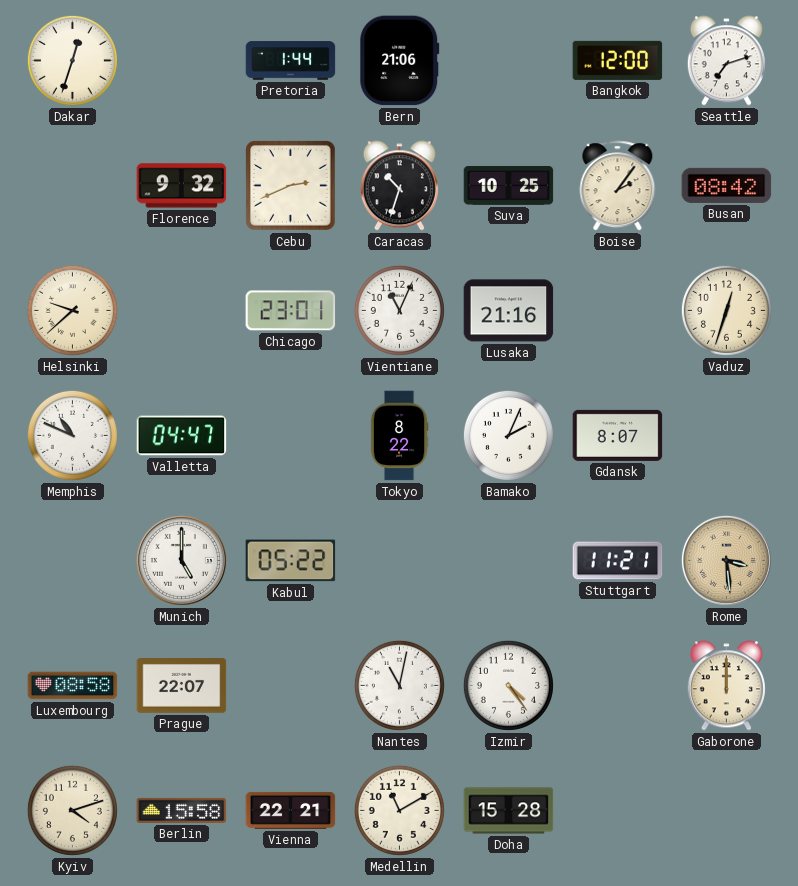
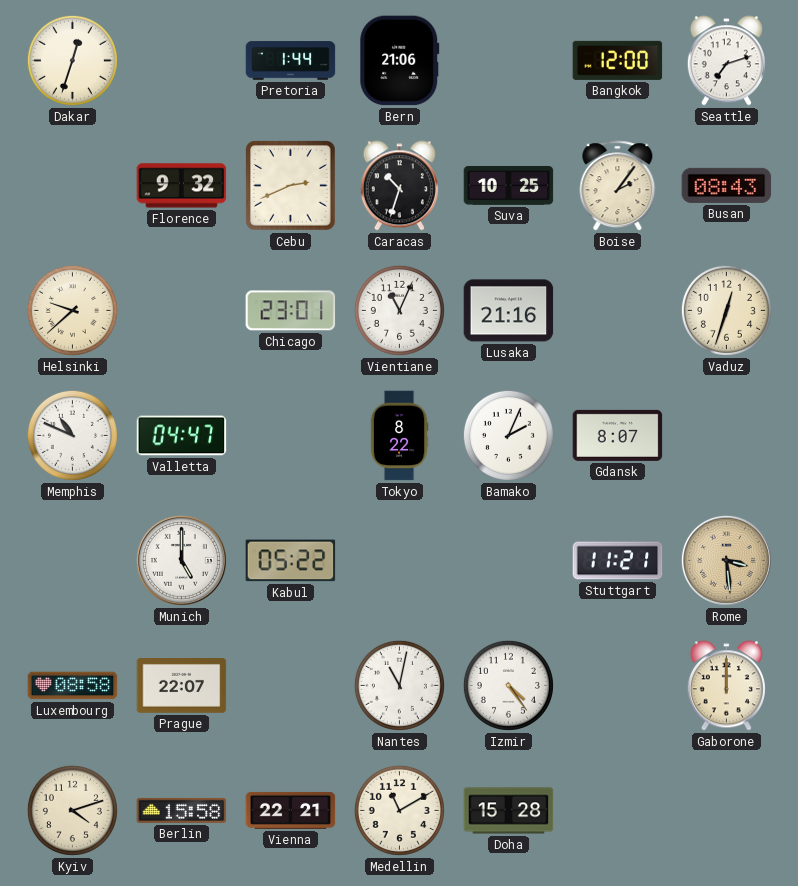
Busan: 08:42 -> 08:43 (727, 185)
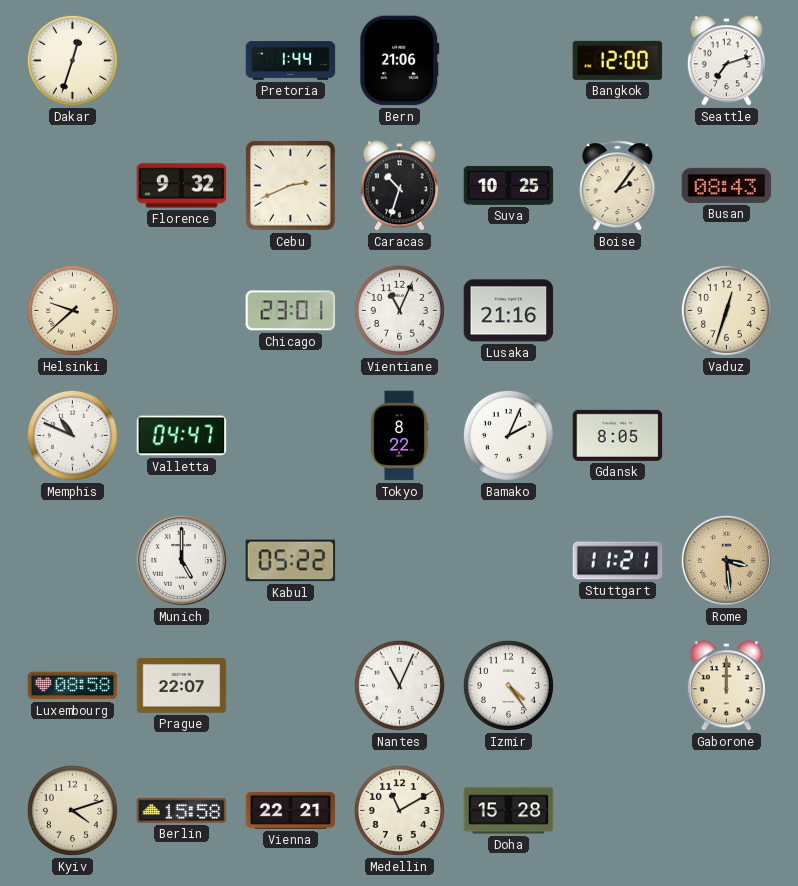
Gdansk: 8:07 -> 8:05 (618, 435)
Nantes: 11:02 -> 11:04 (399, 685)
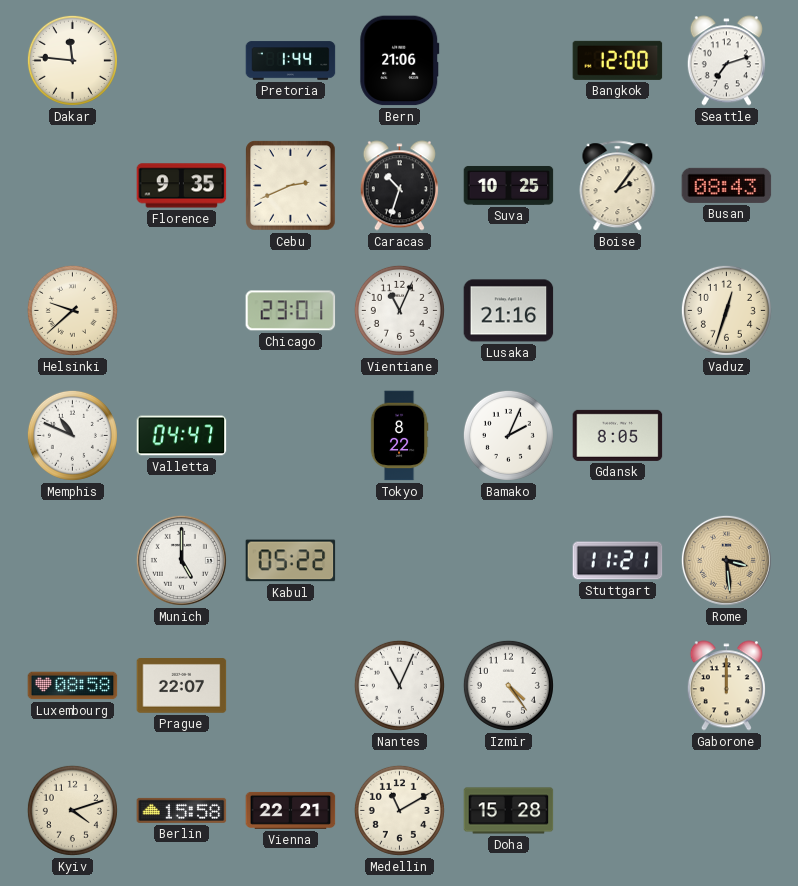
Dakar: 12:33 -> 11:46 (72, 60)
Florence: 9:32 -> 9:35 (182, 186)
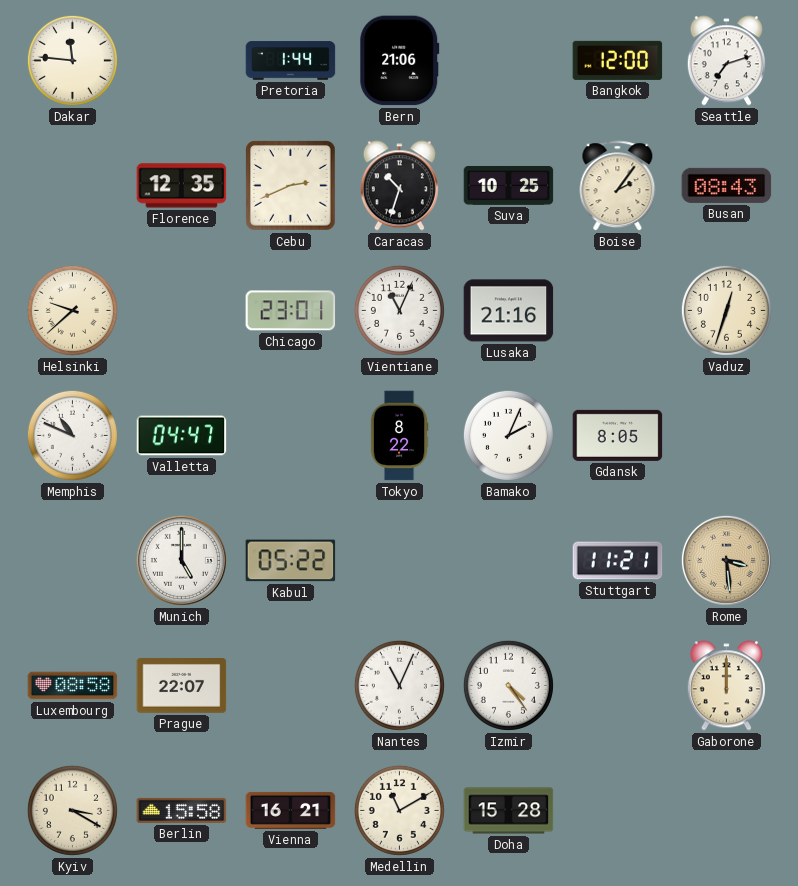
Florence: 9:35 -> 12:35 (182, 186)
Kyiv: 4:12 -> 3:20 (72, 810)
Vienna: 22:21 -> 16:21 (291, 810)
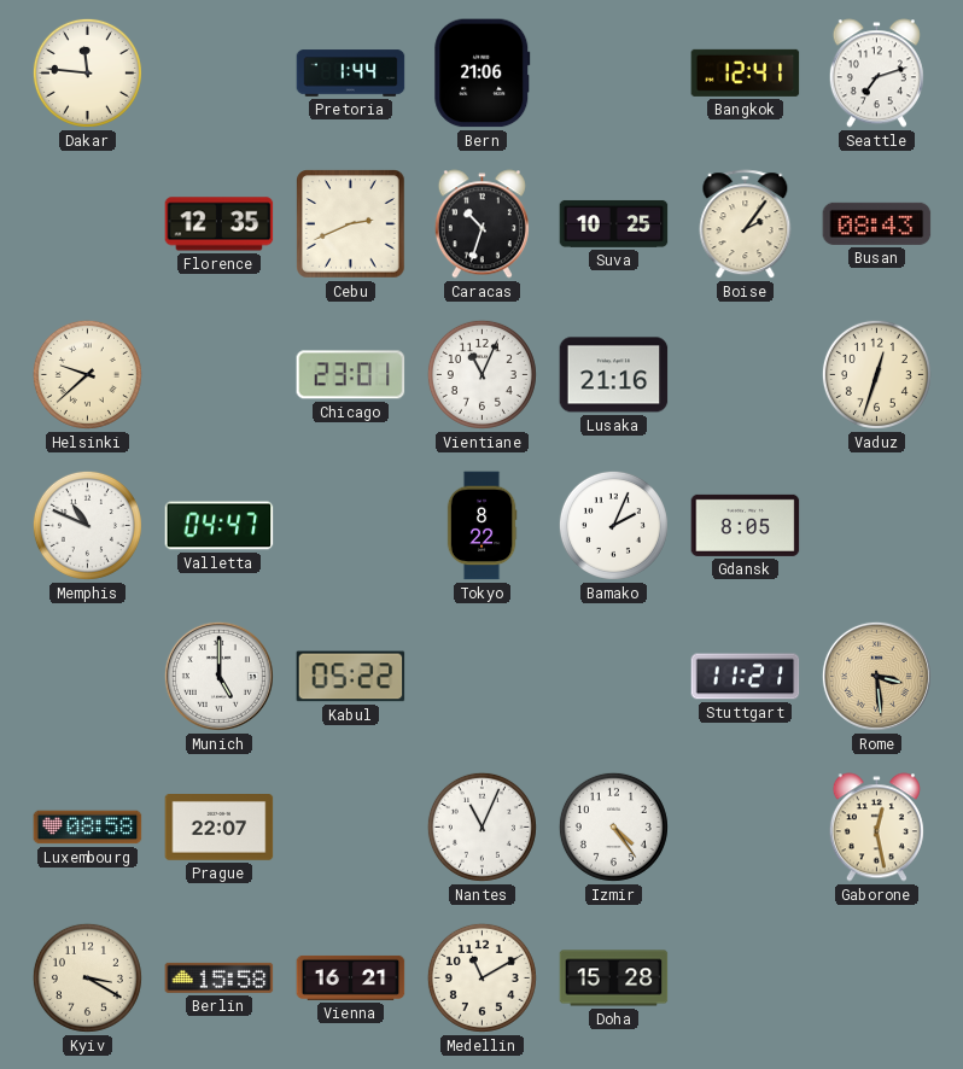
Bangkok: 12:00 -> 12:41 (746, 72)
Gaborone: 12:00 -> 12:28 (876, 828)
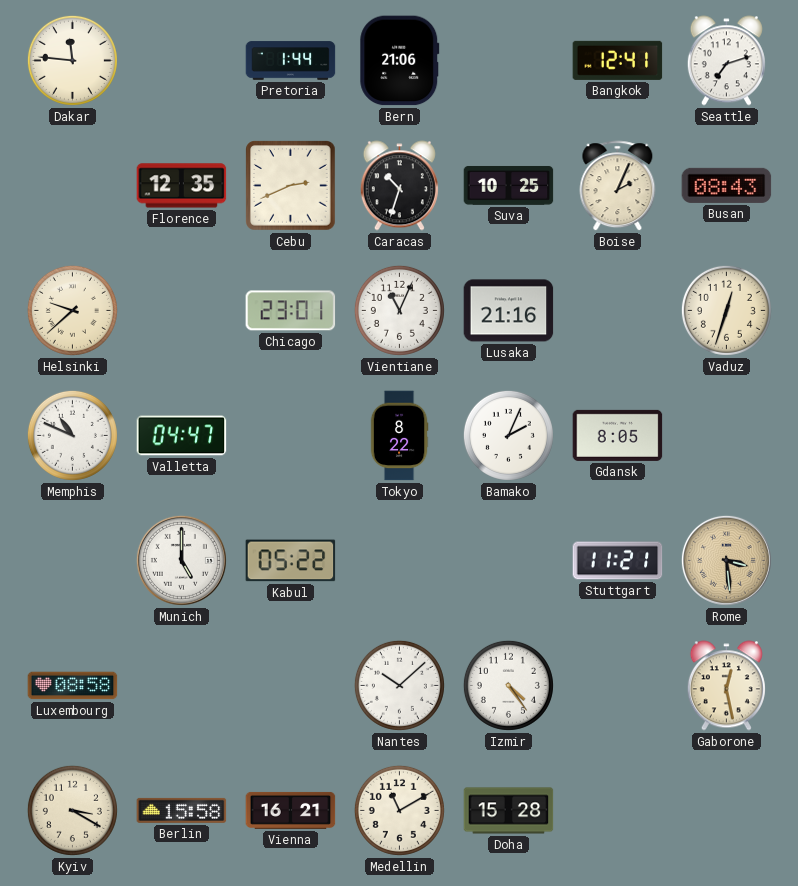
Boise: 2:06 -> 2:04 (618, 186)
Prague: 22:07 -> none (220, 828)
Nantes: 11:04 -> 10:08 (399, 685)
